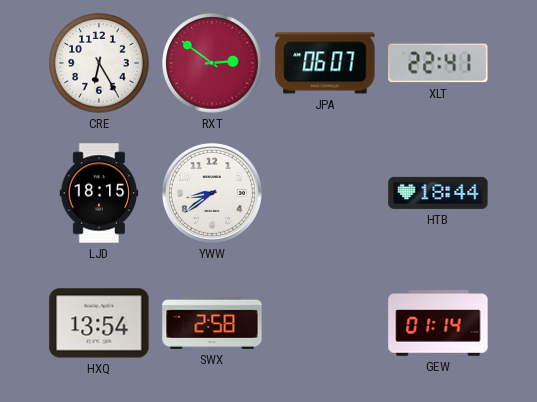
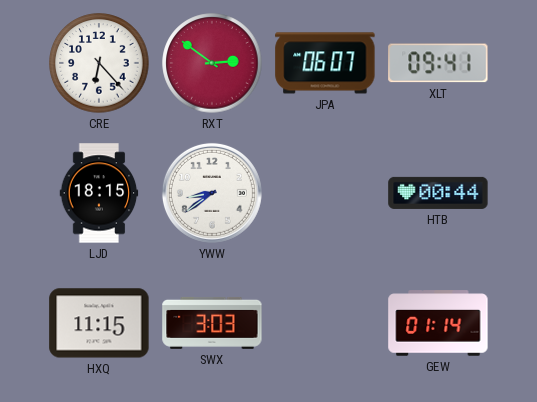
CRE: 6:25 -> 6:23 (99, 63)
XLT: 22:41 -> 09:41 (438, 63)
HTB: 18:44 -> 00:44 (438, 193)
HXQ: 13:54 -> 11:15 (99, 323)
SWX: 2:58 -> 3:03 (212, 323)
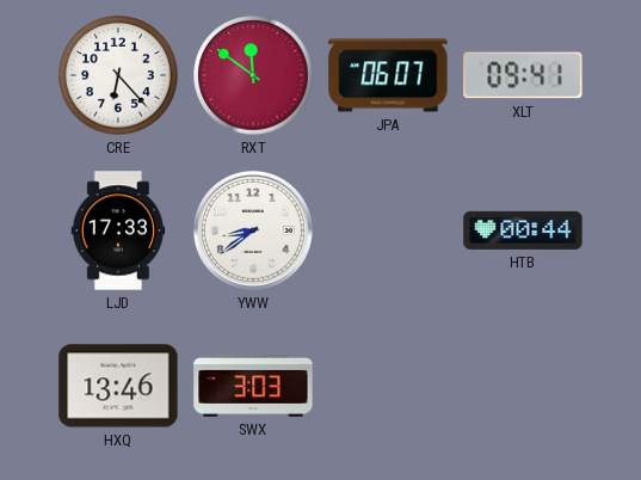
RXT: 2:51 -> 11:51 (253, 75)
LJD: 18:15 -> 17:33 (118, 230)
HXQ: 11:15 -> 13:46 (118, 386)
GEW: 01:14 -> none (438, 323)
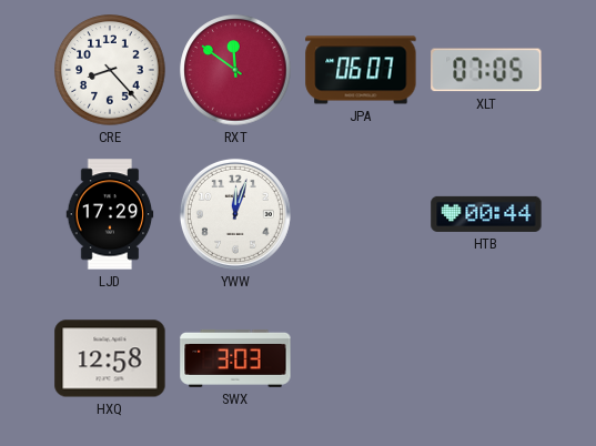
CRE: 6:23 -> 8:23 (110, 70)
XLT: 09:41 -> 07:05 (486, 70)
LJD: 17:33 -> 17:29 (110, 214)
YWW: 8:39 -> 12:03 (235, 214)
HXQ: 13:46 -> 12:58 (110, 358)
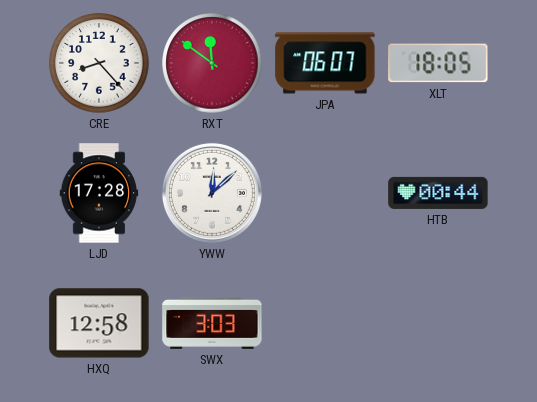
XLT: 07:05 -> 18:05 (438, 63)
LJD: 17:29 -> 17:28 (99, 193)
YWW: 12:03 -> 12:08 (212, 193)
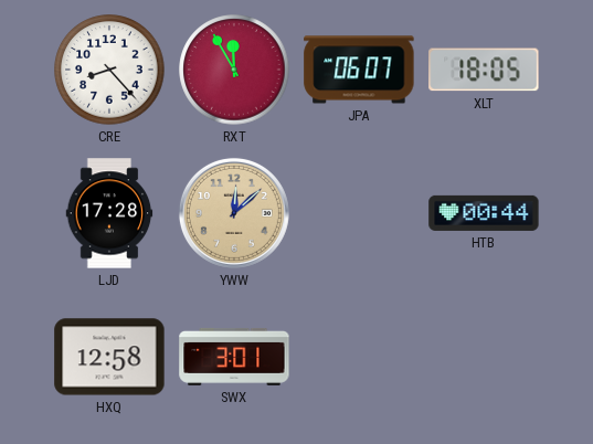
RXT: 11:51 -> 11:55 (234, 70)
YWW dial: white -> champagne (234, 213)
SWX: 3:03 -> 3:01 (234, 357)
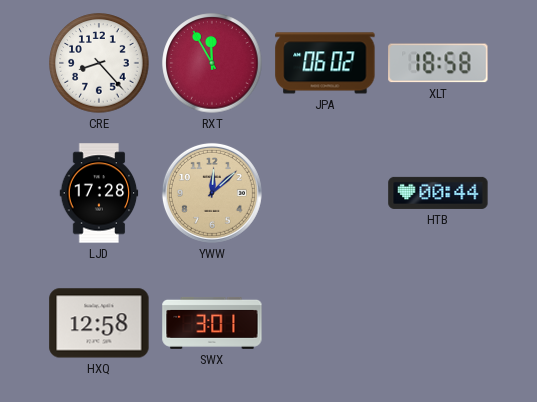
JPA: 06:07 -> 06:02 (325, 63)
XLT: 18:05 -> 18:58 (438, 63)
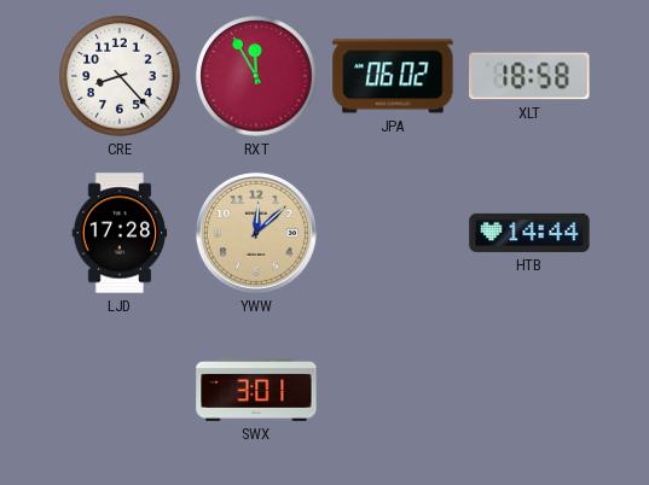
HTB: 00:44 -> 14:44 (529, 233)
HXQ: 12:58 -> none (99, 323)
